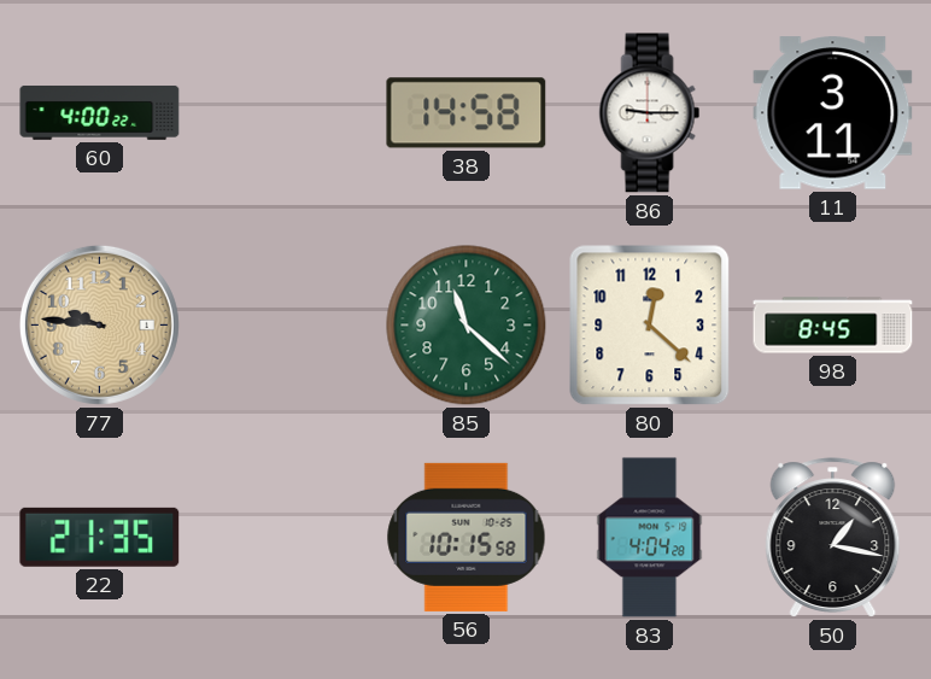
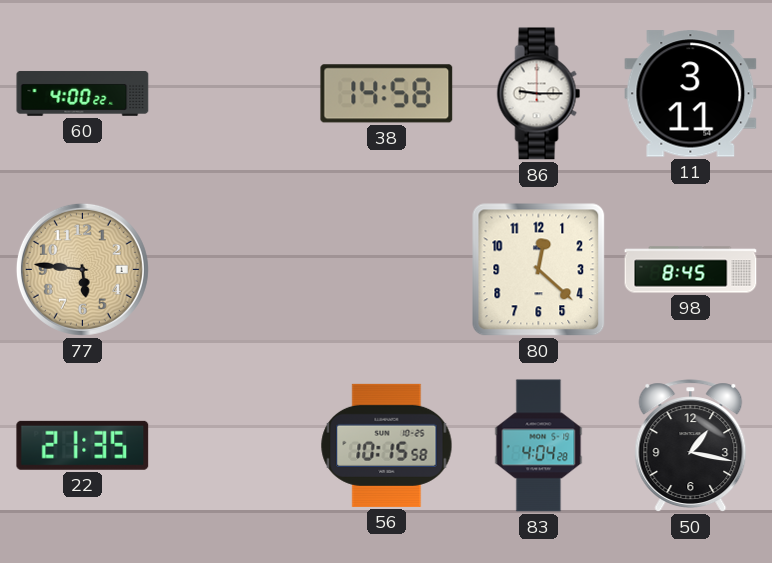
77: 9:46 -> 5:46 (82, 269)
85: 11:22 -> none (467, 326)
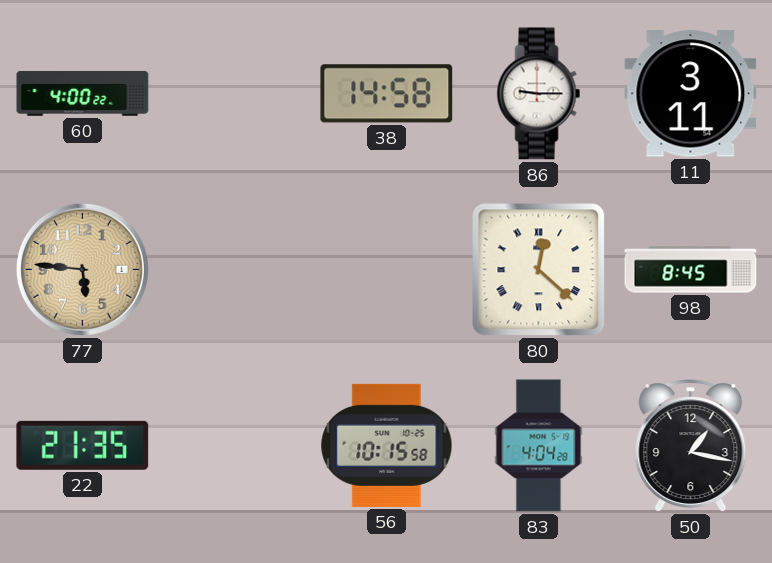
80 numerals: Arabic -> Roman (539, 270)
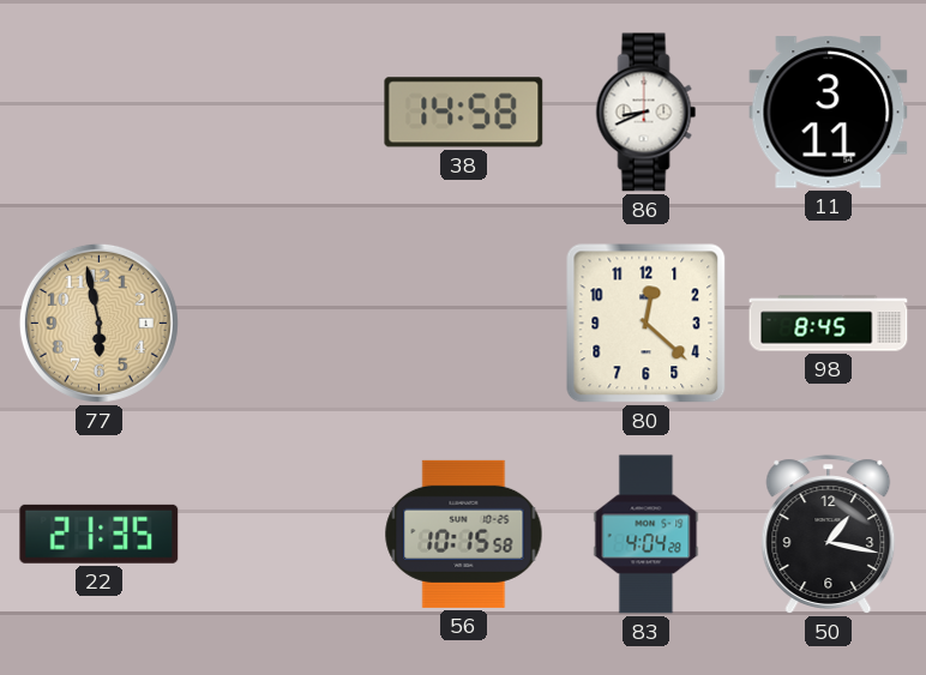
60: 4:00 -> none (83, 93)
86: 9:15 -> 8:41 (647, 113)
77: 5:46 -> 5:58 (98, 323)
80 numerals: Roman -> Arabic (647, 324)
